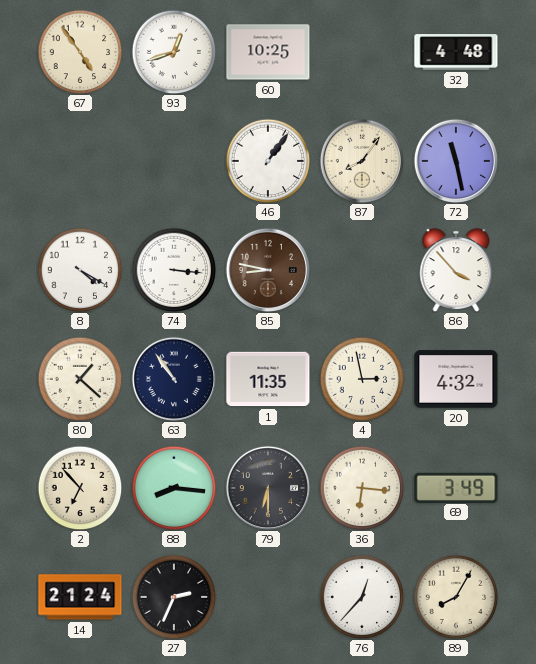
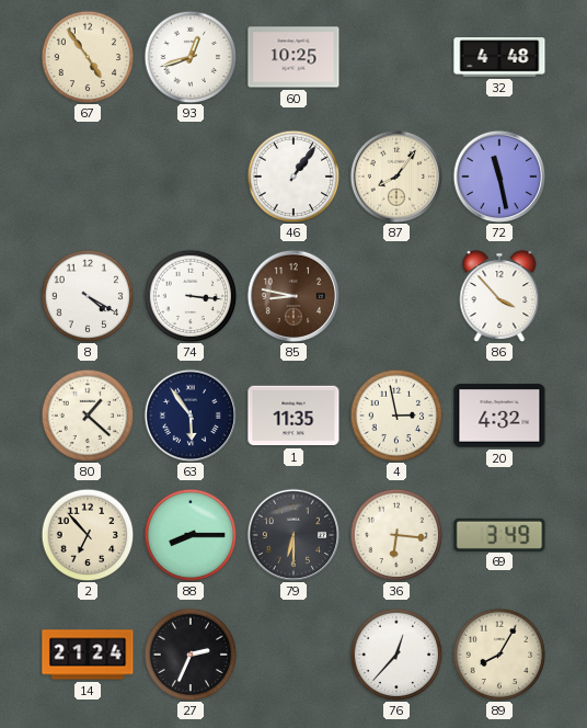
63: 10:54 -> 5:54 (189, 414)
88: 8:16 -> 8:15 (191, 535)
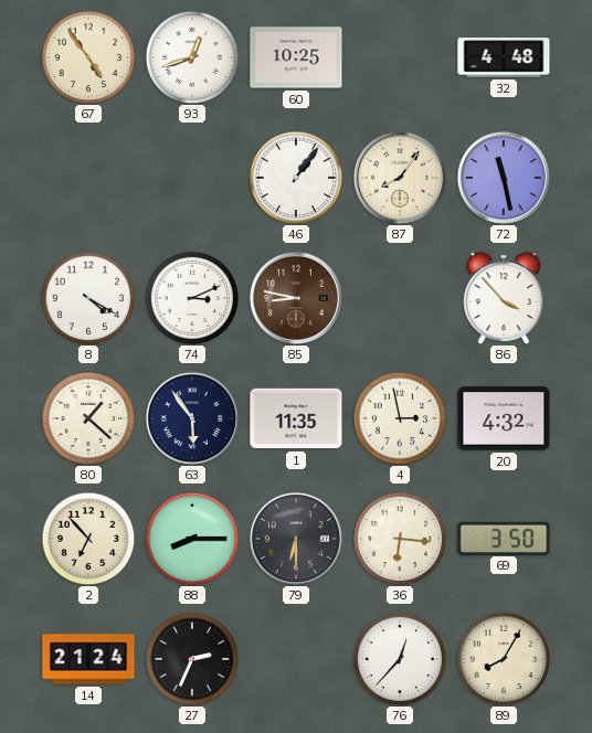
74: 3:16 -> 3:11 (192, 298)
69: 3:49 -> 3:50 (504, 538)
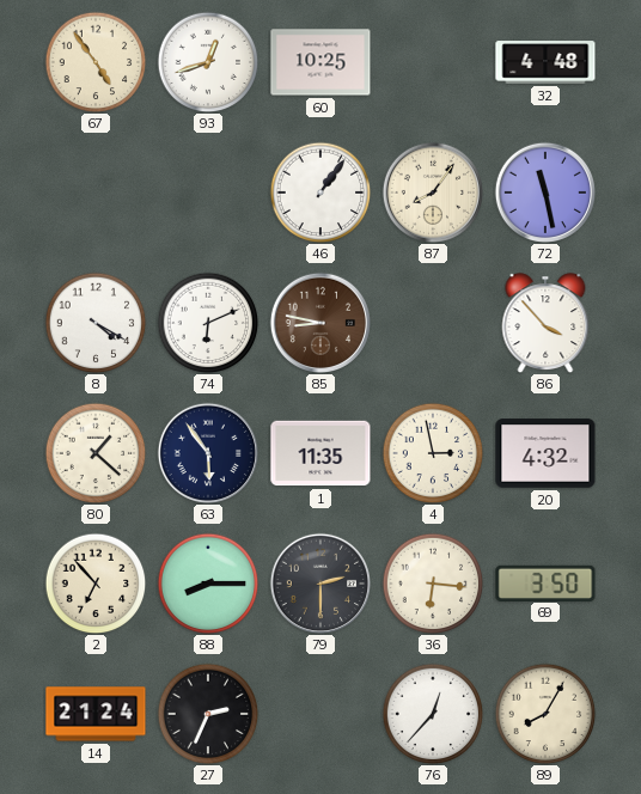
74: 3:11 -> 6:11 (208, 323)
79: 6:30 -> 2:30 (319, 582)
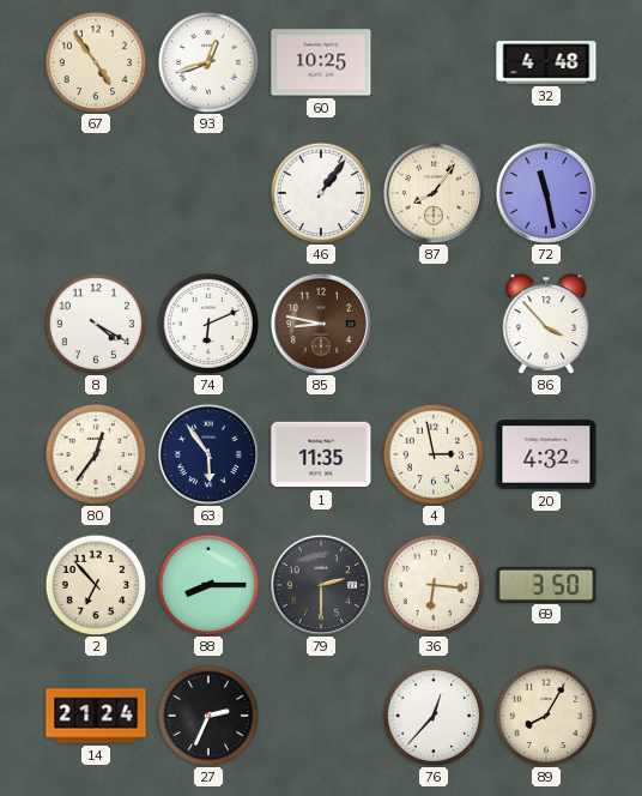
80: 1:22 -> 12:36 (96, 454)
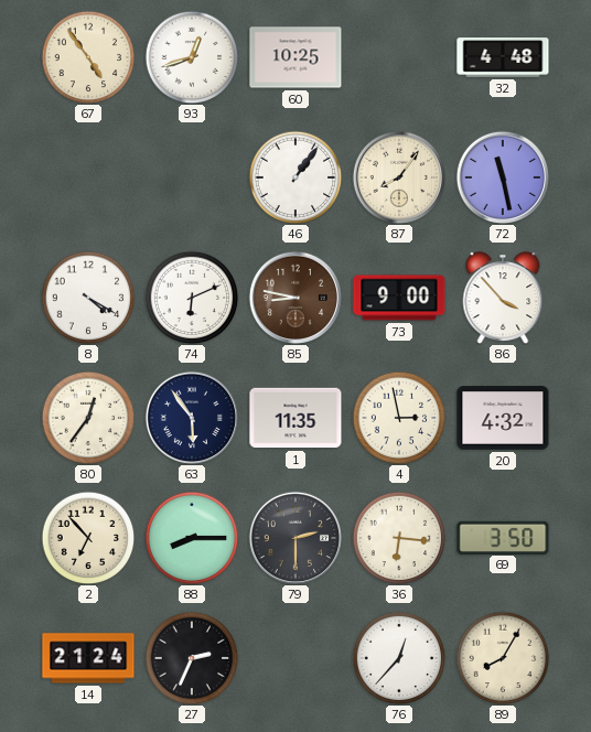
73: none -> 9:00 (399, 298)
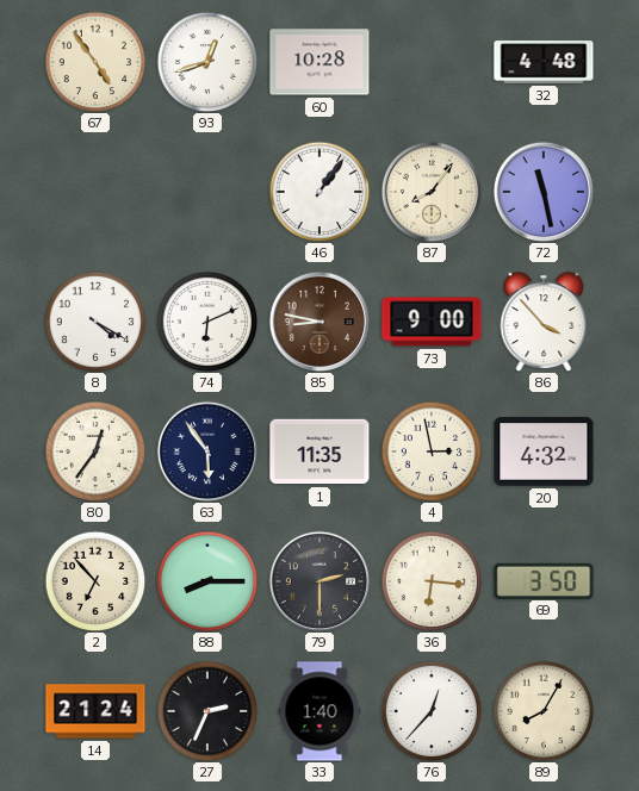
60: 10:25 -> 10:28 (319, 62)
33: none -> 1:40 (319, 711)
